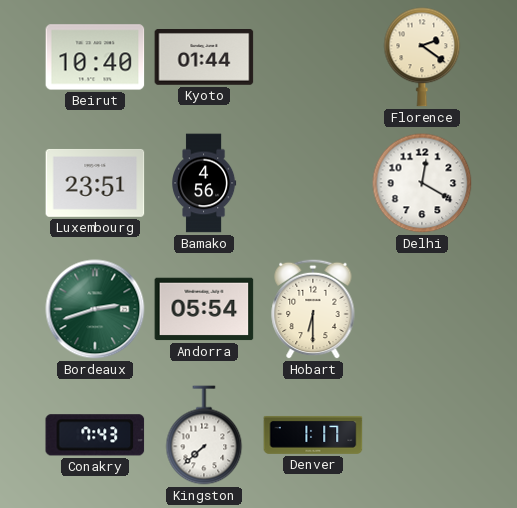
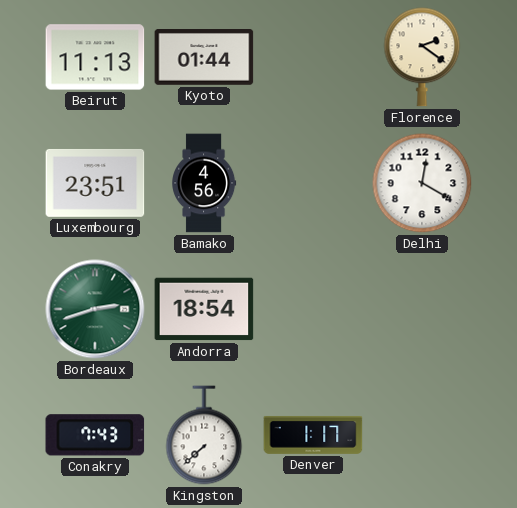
Beirut: 10:40 -> 11:13 (95, 57)
Andorra: 05:54 -> 18:54 (204, 309)
Hobart: 6:30 -> none (313, 309)
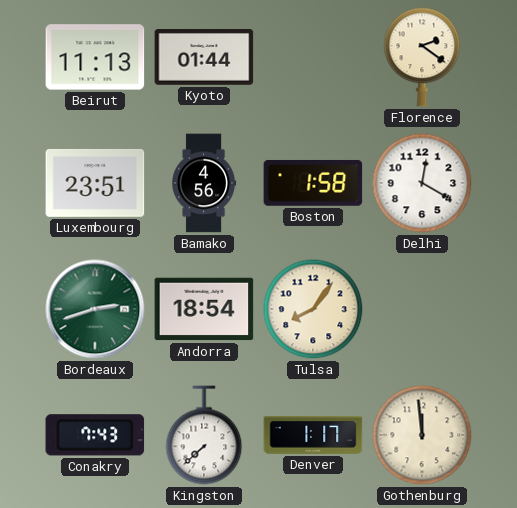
Boston: none -> 1:58 (313, 183)
Tulsa: none -> 8:06 (313, 309)
Gothenburg: none -> 11:59 (422, 435)
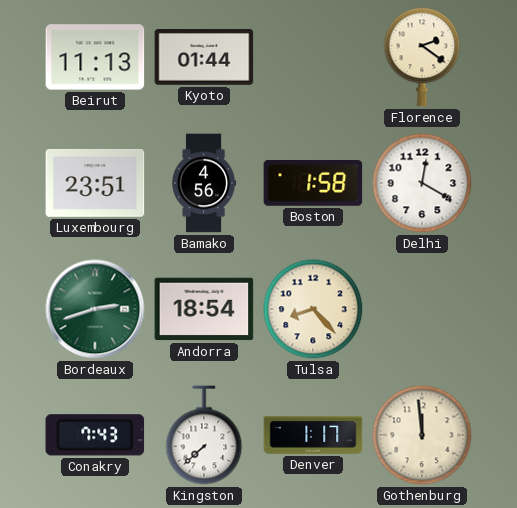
Tulsa: 8:06 -> 8:23 (313, 309)
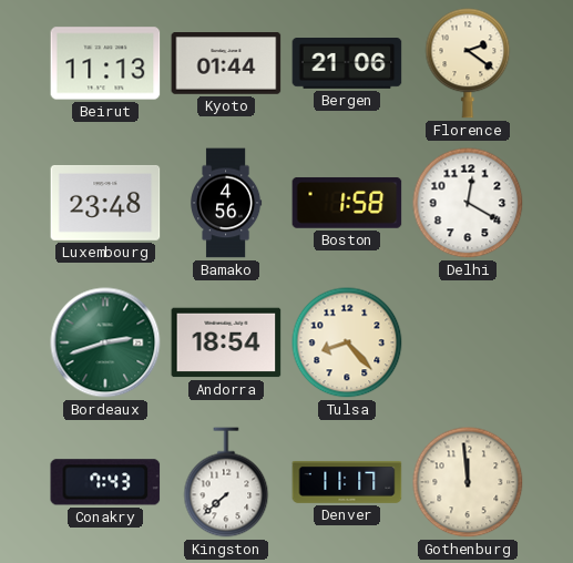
Bergen: none -> 21:06 (347, 64)
Luxembourg: 23:51 -> 23:48 (105, 203)
Denver: 1:17 -> 11:17 (347, 482)
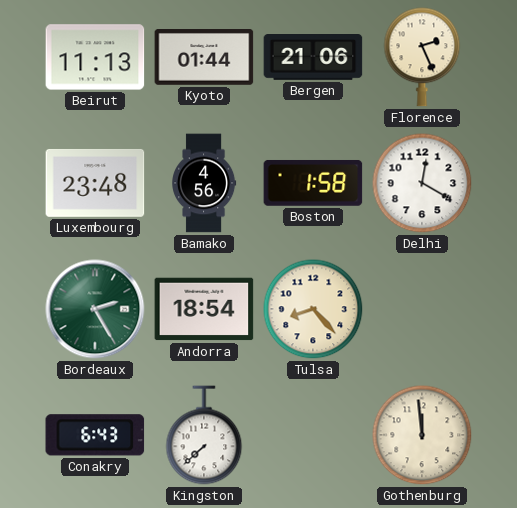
Florence: 2:21 -> 2:26 (422, 57)
Bordeaux: 2:42 -> 2:25 (95, 309)
Conakry: 7:43 -> 6:43 (95, 435)
Denver: 11:17 -> none (347, 482)
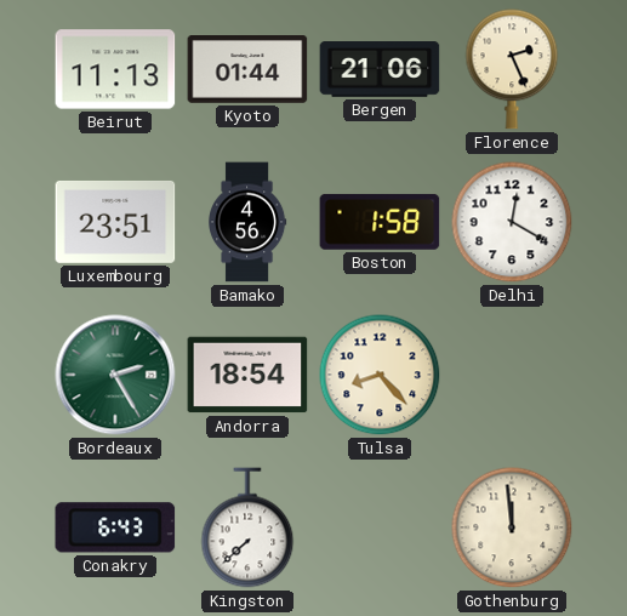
Luxembourg: 23:48 -> 23:51 (115, 222)
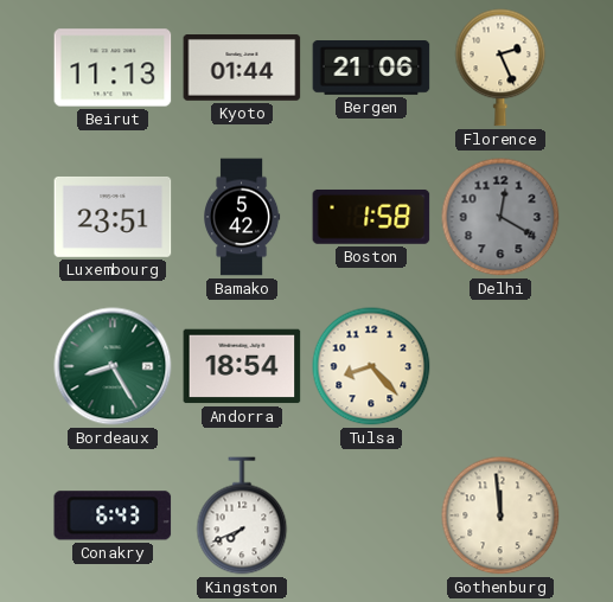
Bamako: 4:56 -> 5:42 (242, 217)
Delhi dial: white -> grey (500, 217)
Bordeaux: 2:25 -> 8:25 (113, 366)
Kingston: 7:38 -> 7:41 (242, 515)
